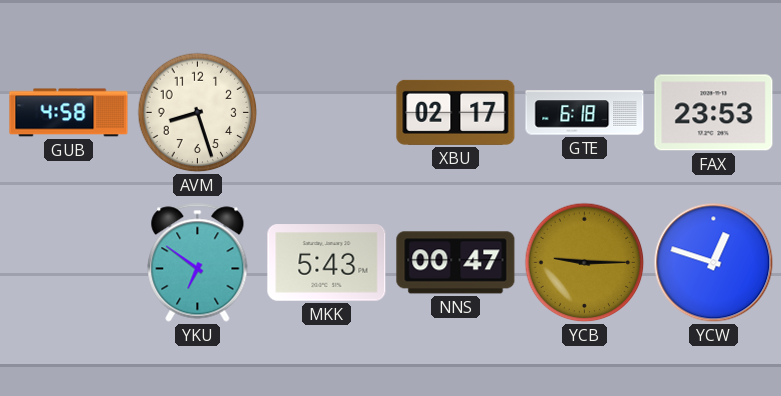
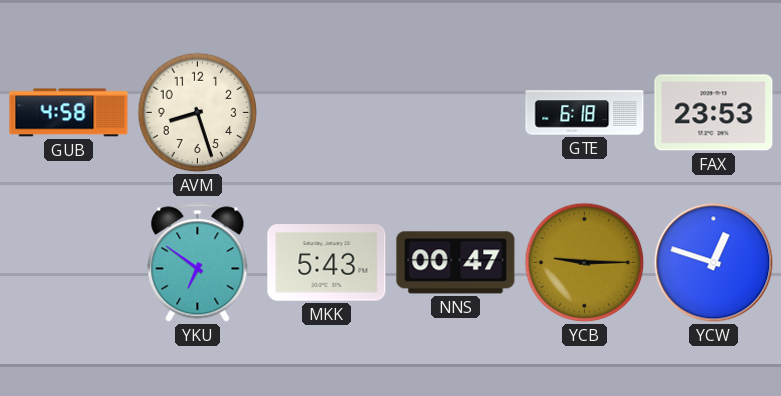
XBU: 02:17 -> none (456, 112)
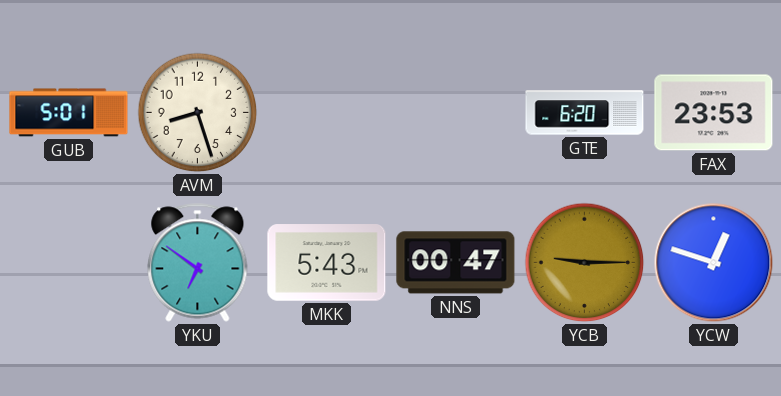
GUB: 4:58 -> 5:01 (69, 113)
GTE: 6:18 -> 6:20 (585, 113)
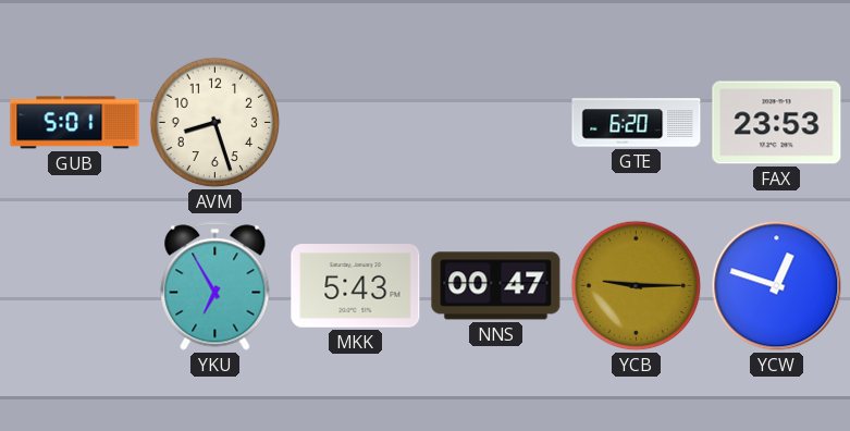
YKU: 6:51 -> 6:55 (215, 286)
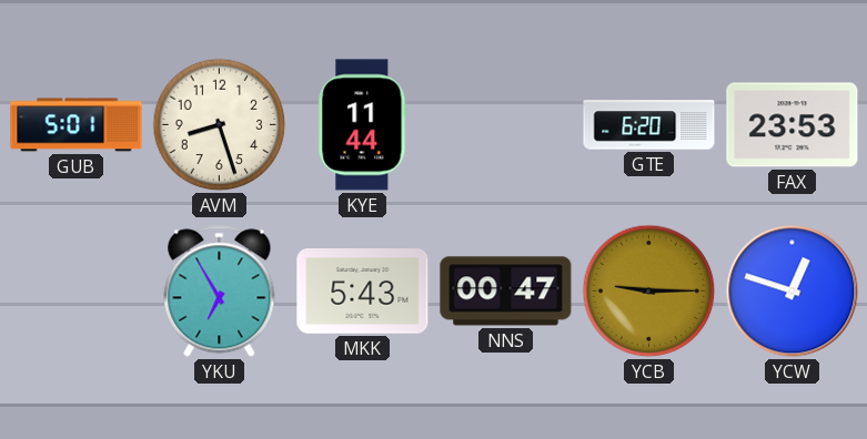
KYE: none -> 11:44 (363, 125)
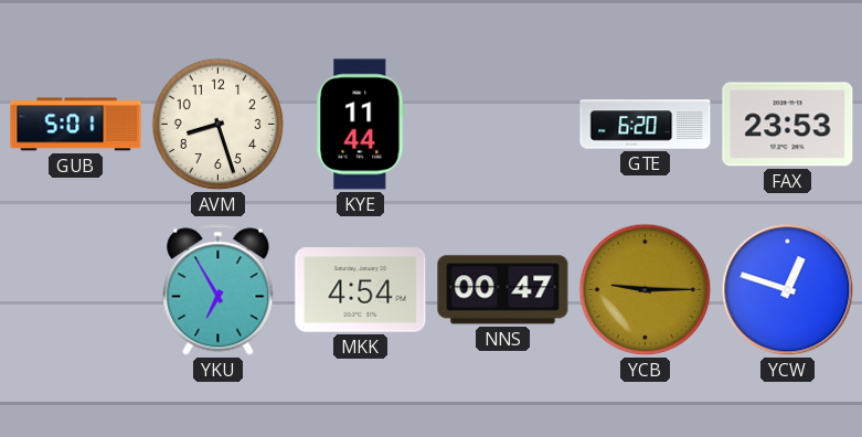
MKK: 5:43 -> 4:54 (361, 290)
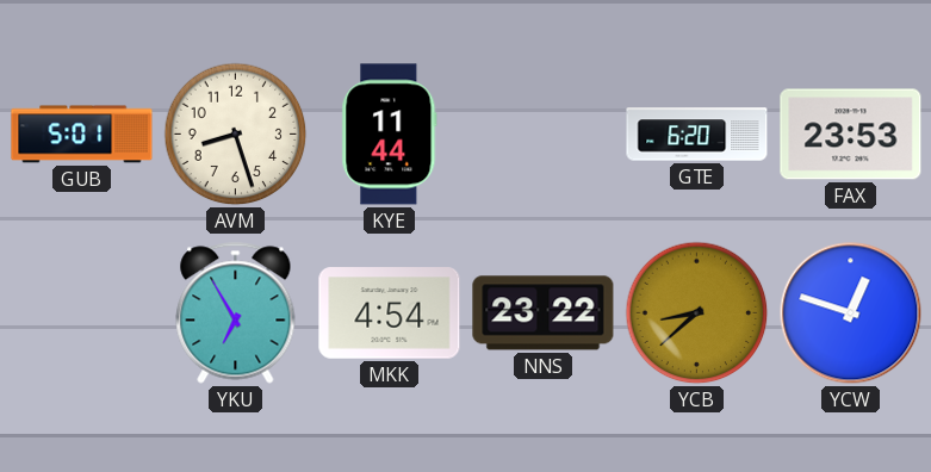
NNS: 00:47 -> 23:22 (544, 313)
YCB: 9:15 -> 8:38 (697, 313)
